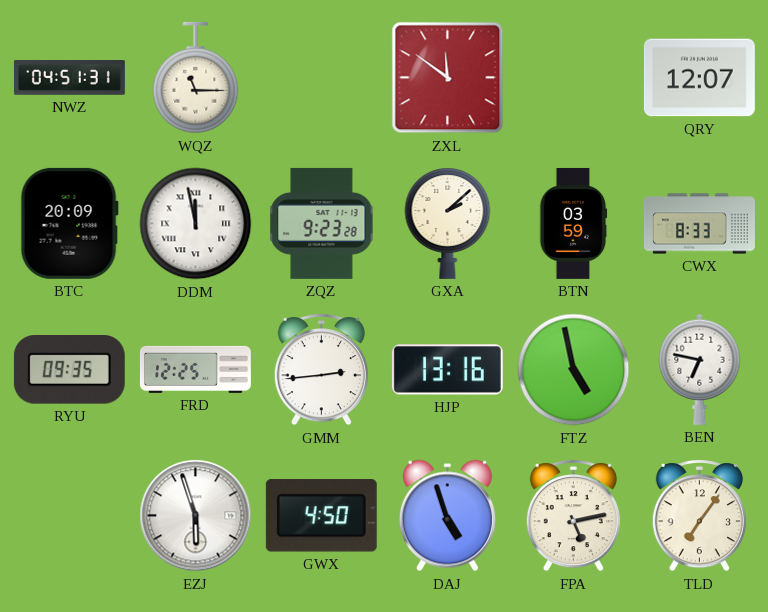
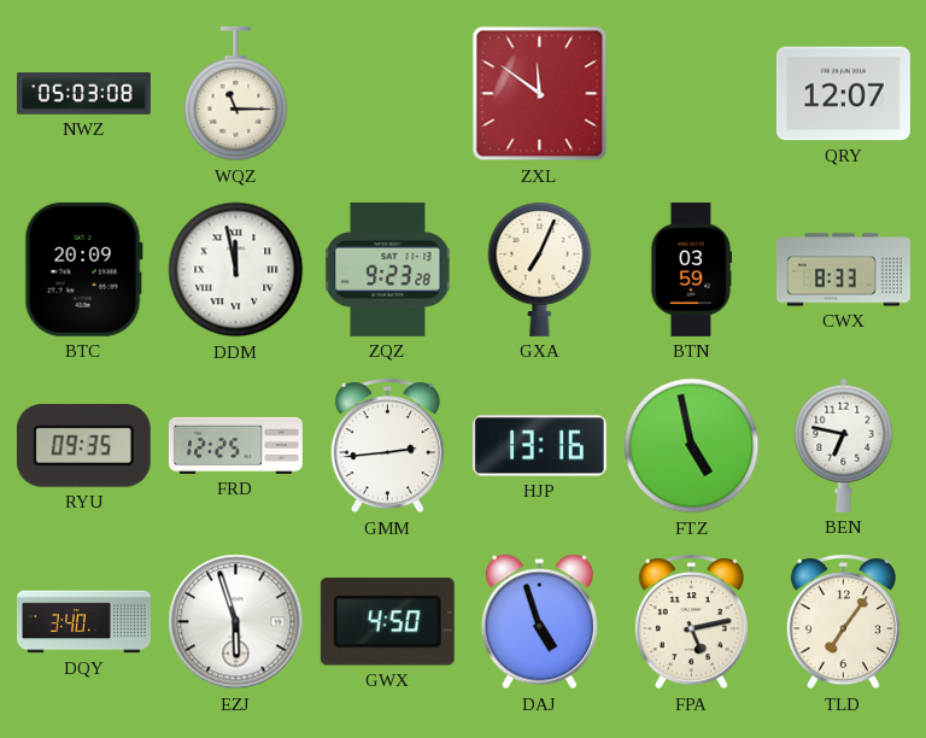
NWZ: 04:51 -> 05:03 (83, 94)
GXA: 2:08 -> 7:04 (540, 269)
DQY: none -> 3:40 (84, 622)
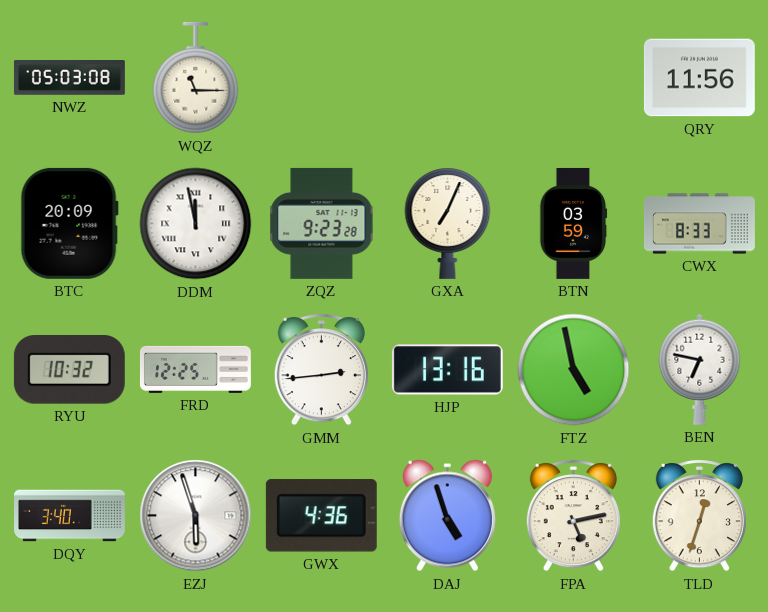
ZXL: 11:51 -> none (540, 94)
QRY: 12:07 -> 11:56 (699, 78)
RYU: 09:35 -> 10:32 (69, 370)
GWX: 4:50 -> 4:36 (321, 516)
TLD: 7:06 -> 12:33 (699, 516)
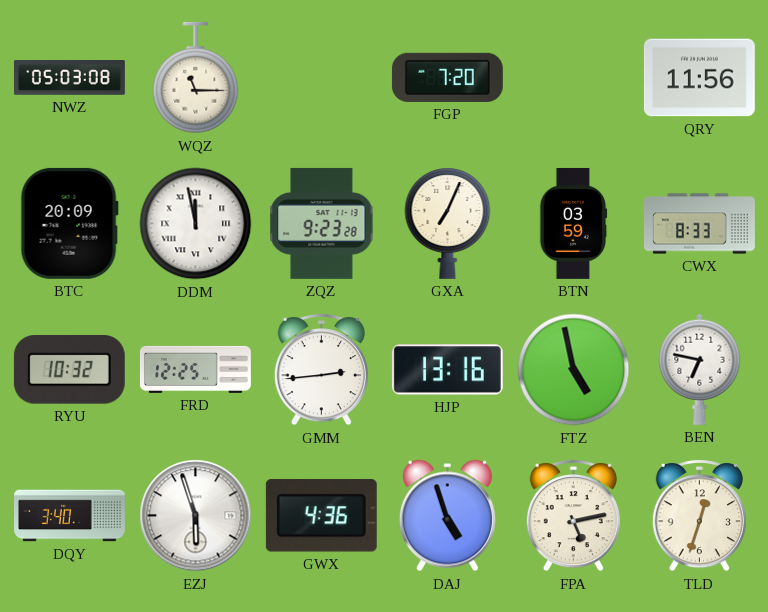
FGP: none -> 7:20 (447, 77)
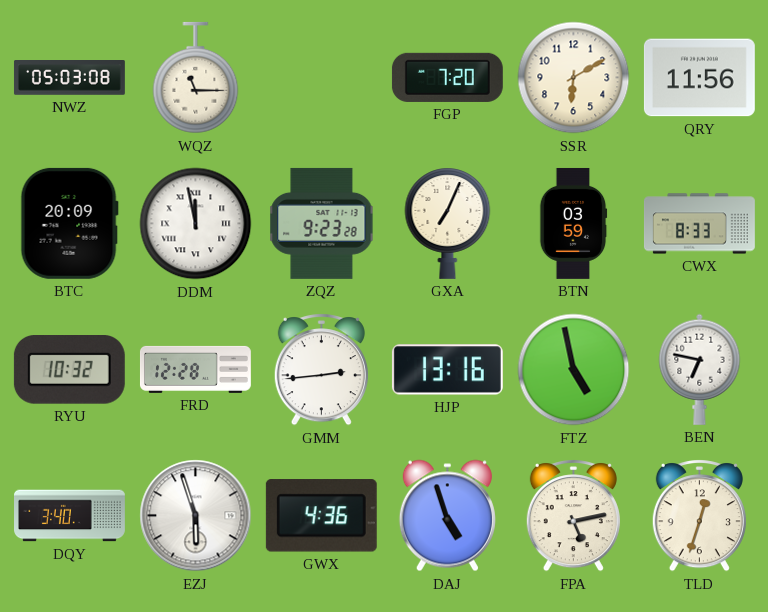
SSR: none -> 6:10 (574, 78)
FRD: 12:25 -> 12:28 (195, 369)
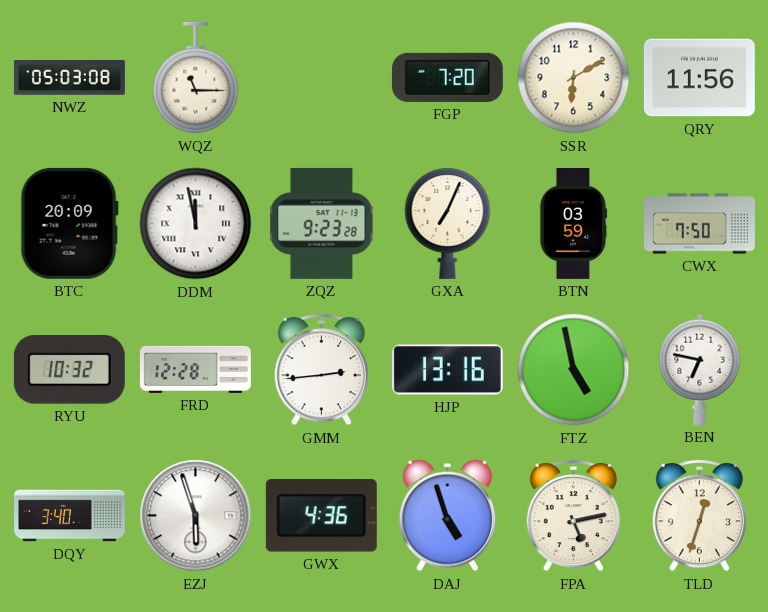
CWX: 8:33 -> 7:50 (699, 224)
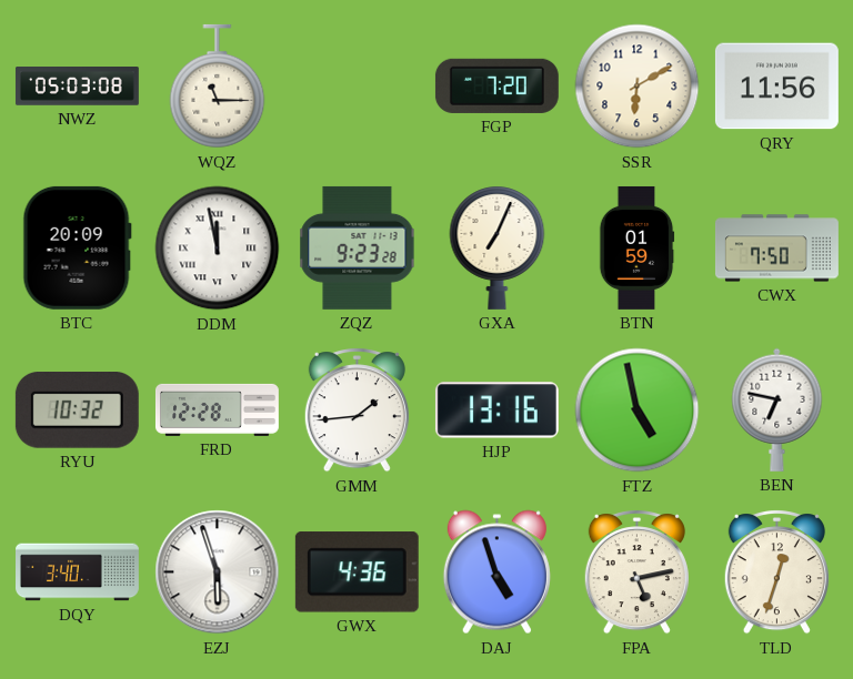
BTN: 03:59 -> 01:59 (636, 247)
GMM: 2:44 -> 1:44 (357, 411)
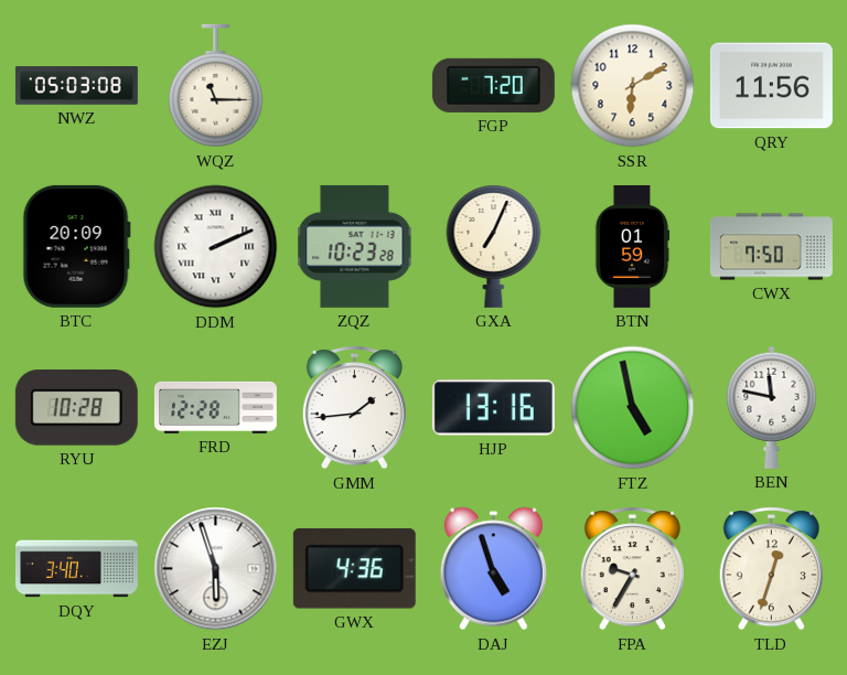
DDM: 11:58 -> 2:11 (216, 247)
ZQZ: 9:23 -> 10:23 (355, 246)
RYU: 10:32 -> 10:28 (76, 408)
BEN: 6:47 -> 11:47 (772, 407)
FPA: 5:13 -> 9:35 (632, 569)
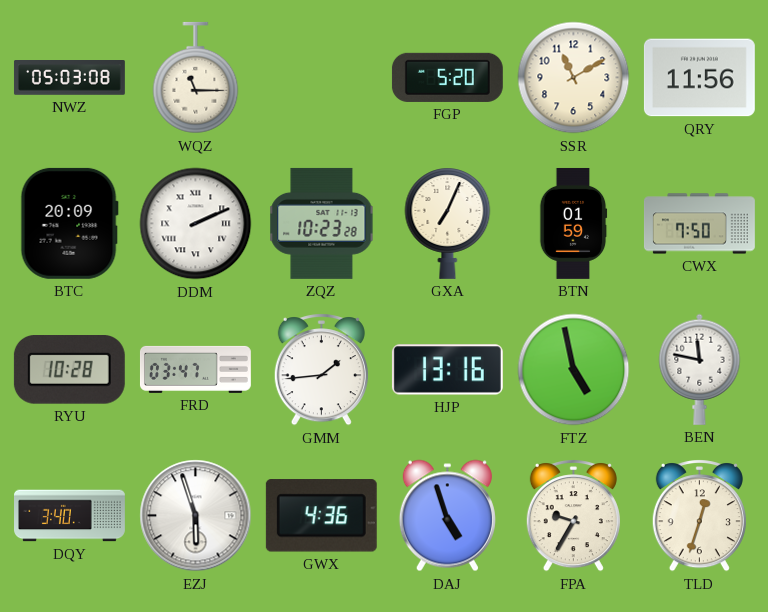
FGP: 7:20 -> 5:20 (447, 77)
SSR: 6:10 -> 11:10 (574, 78)
FRD: 12:28 -> 03:47 (195, 369)
